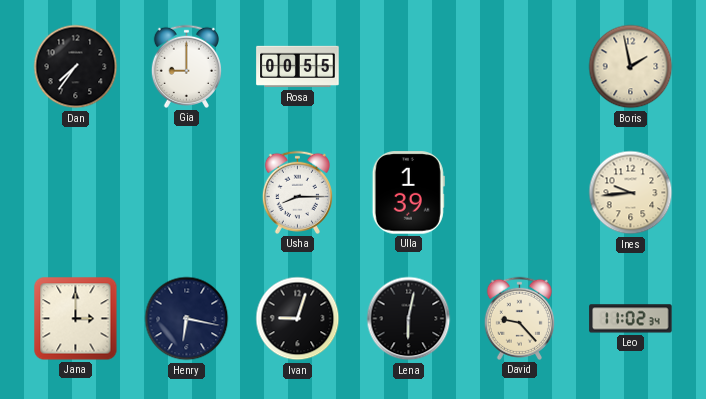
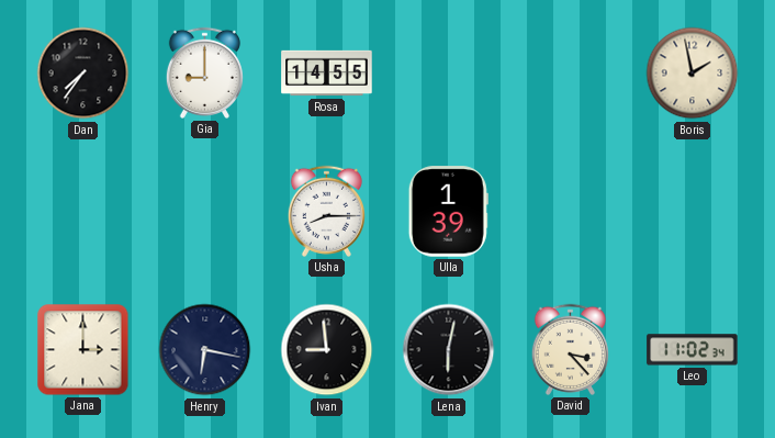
Rosa: 00:55 -> 14:55 (327, 74)
Ines: 9:44 -> none (631, 193)
Ivan: 9:03 -> 8:59 (327, 350)
David: 9:23 -> 3:23 (570, 349)
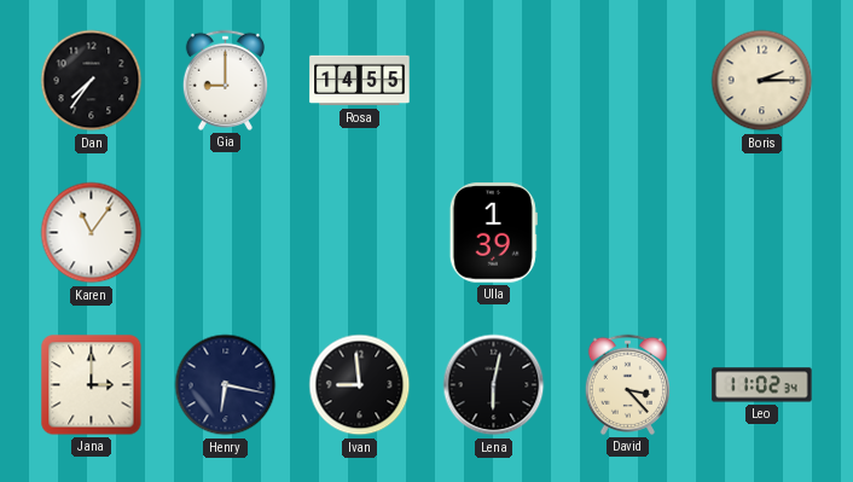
Boris: 1:58 -> 2:15 (762, 81)
Karen: none -> 11:06 (92, 233)
Usha: 8:15 -> none (326, 211)
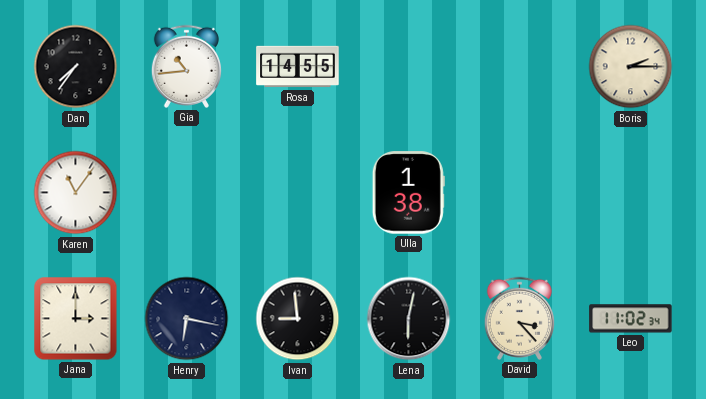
Gia: 9:00 -> 10:44 (186, 66)
Ulla: 1:39 -> 1:38 (408, 193)
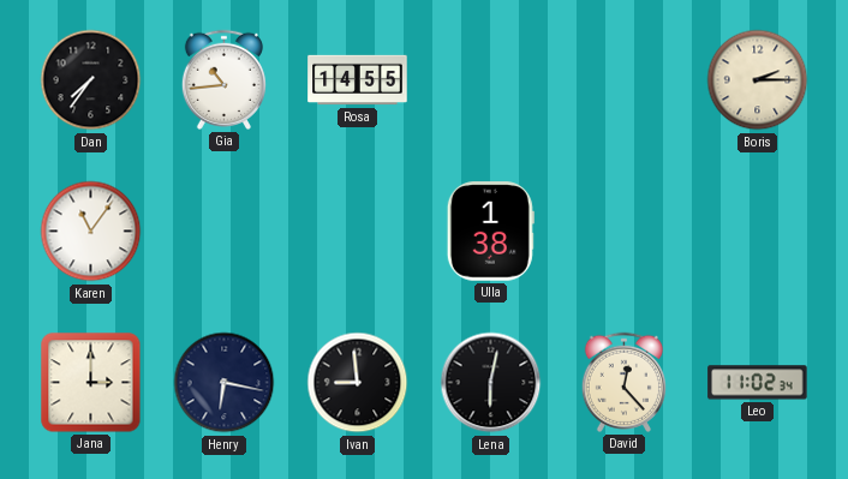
David: 3:23 -> 12:23 (623, 382)
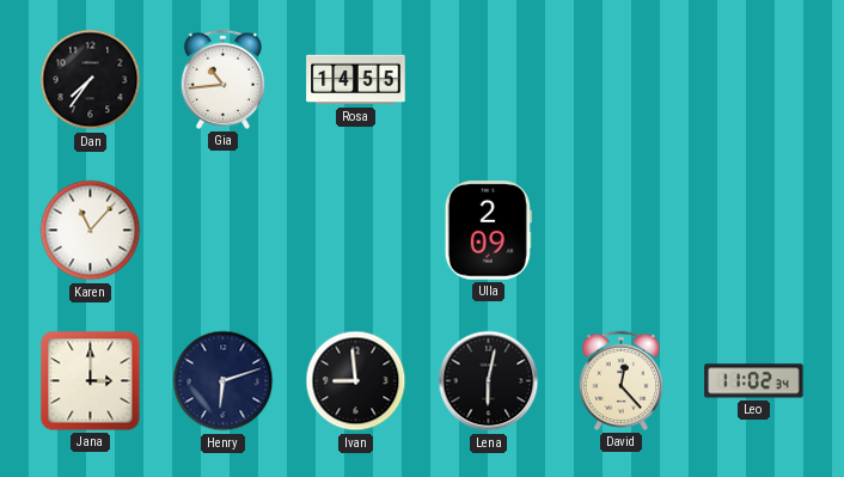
Boris: 2:15 -> none (758, 80)
Karen: 11:06 -> 11:07 (91, 231)
Ulla: 1:38 -> 2:09 (488, 231)
Henry: 6:17 -> 6:12 (224, 381)
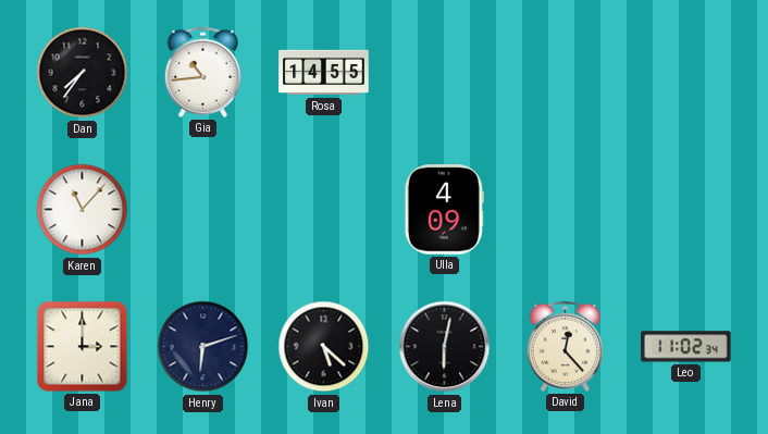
Ulla: 2:09 -> 4:09 (444, 210)
Ivan: 8:59 -> 5:22 (324, 347)
